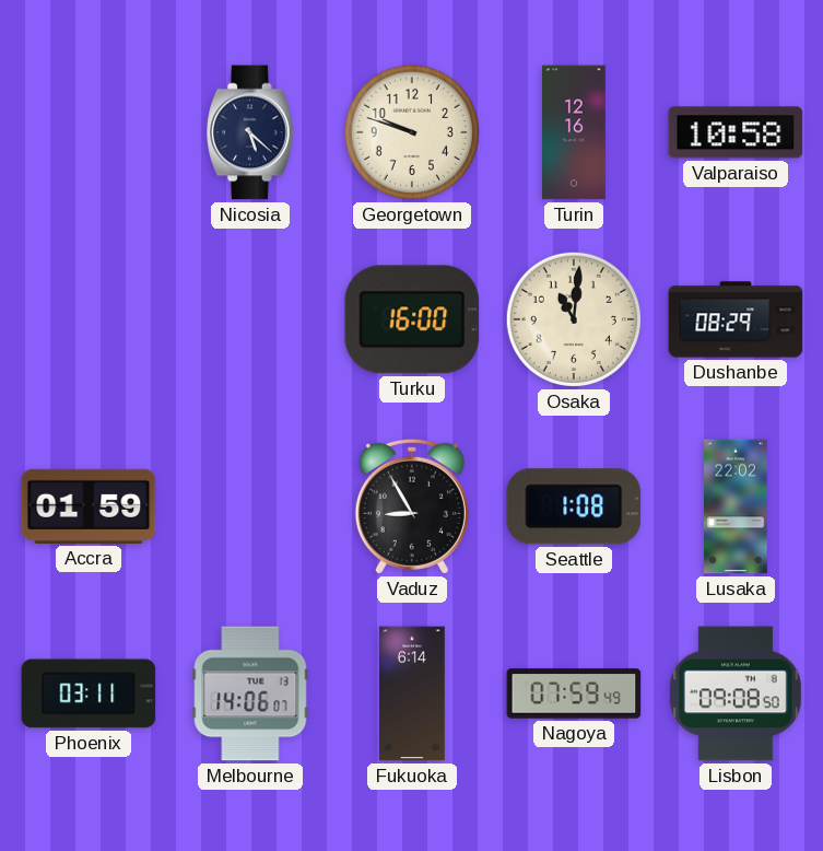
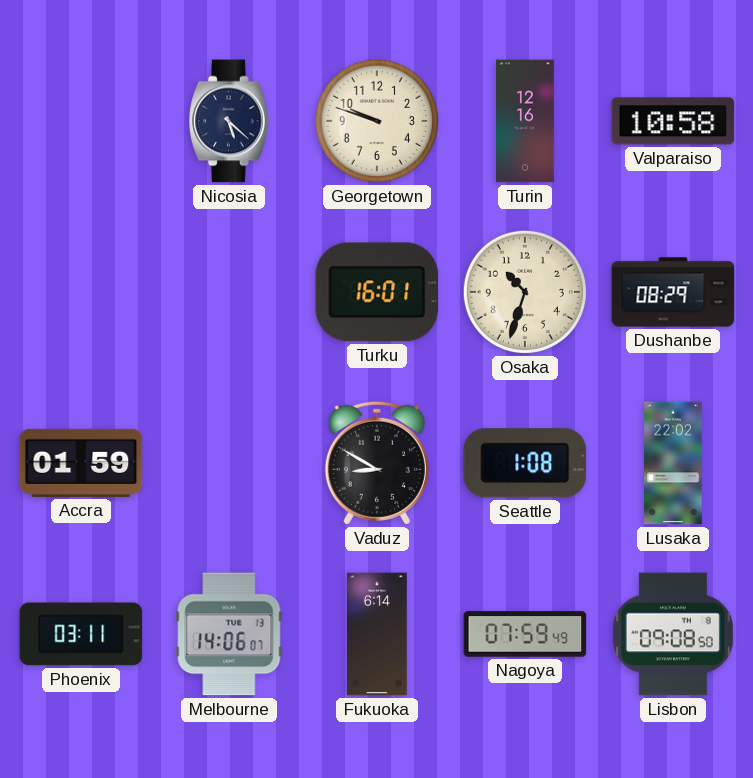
Turku: 16:00 -> 16:01 (377, 292)
Osaka: 11:01 -> 10:33 (525, 292)
Vaduz: 8:55 -> 8:50 (377, 463)
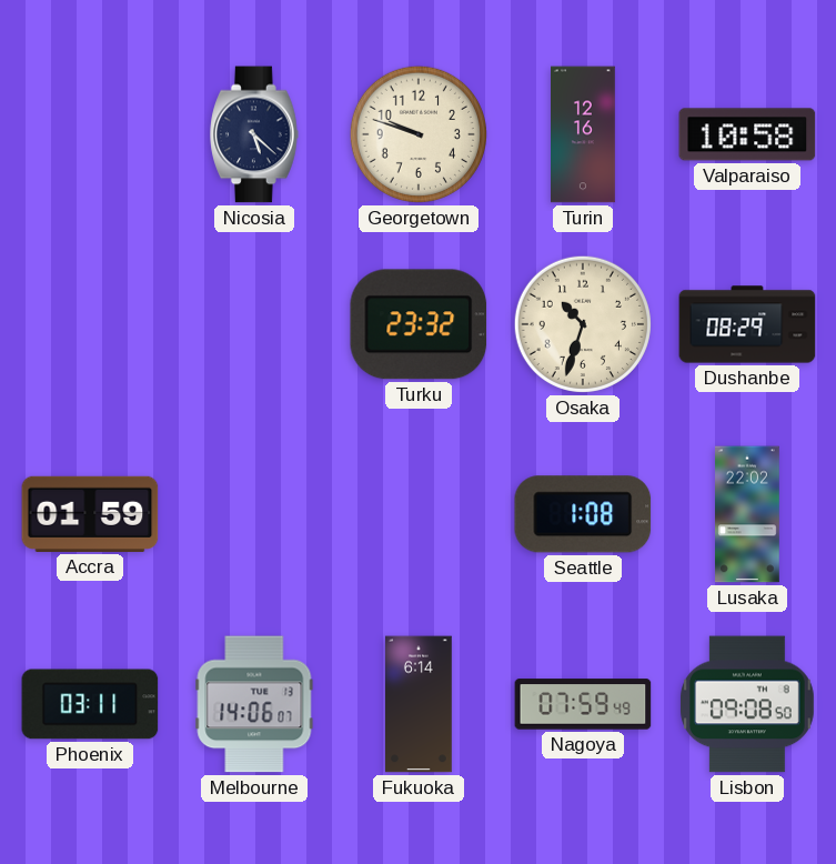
Turku: 16:01 -> 23:32 (419, 324)
Vaduz: 8:50 -> none (377, 463)
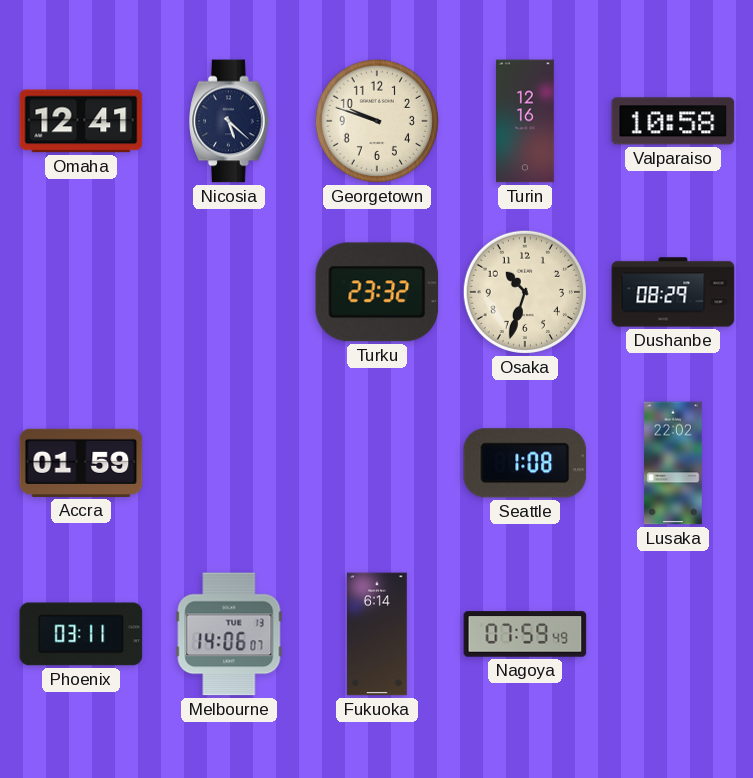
Omaha: none -> 12:41 (81, 121)
Lisbon: 09:08 -> none (747, 704)
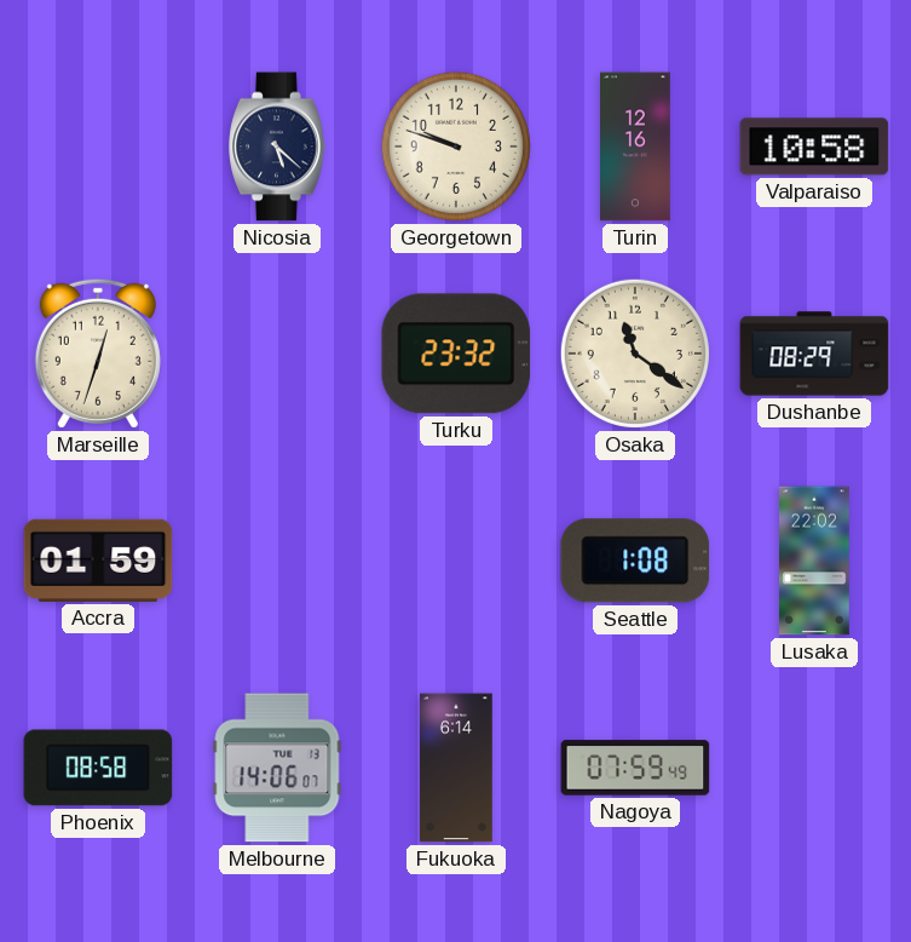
Omaha: 12:41 -> none (81, 121)
Marseille: none -> 12:33 (98, 354)
Osaka: 10:33 -> 11:21 (635, 354)
Phoenix: 03:11 -> 08:58 (98, 768)
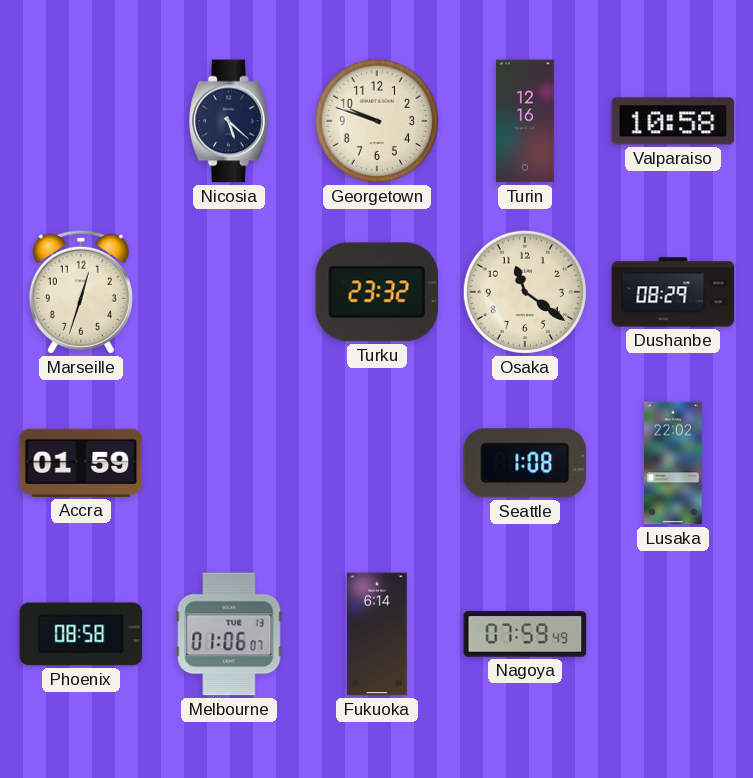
Melbourne: 14:06 -> 01:06 (229, 634)
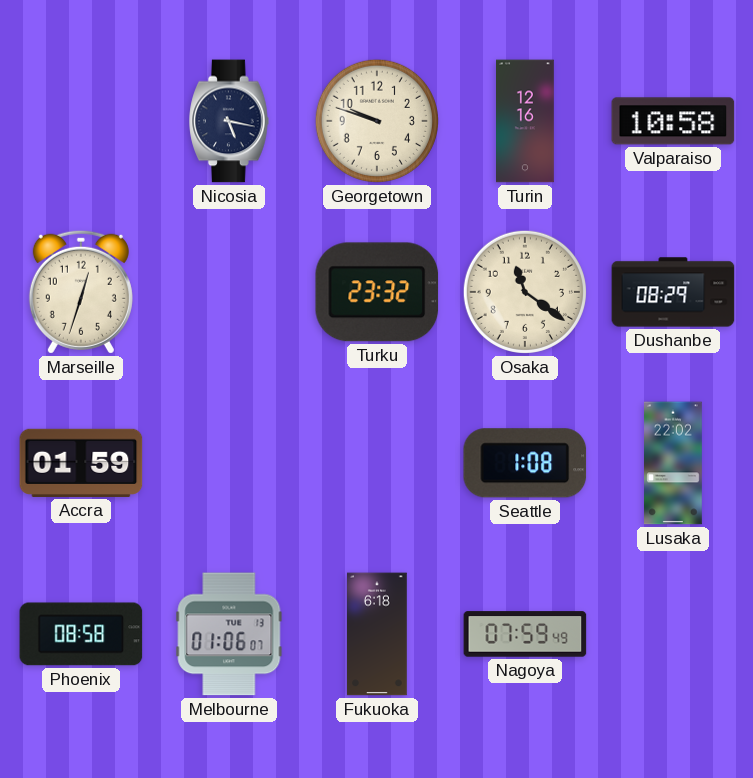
Nicosia: 5:22 -> 5:17 (229, 121)
Fukuoka: 6:14 -> 6:18 (378, 634)
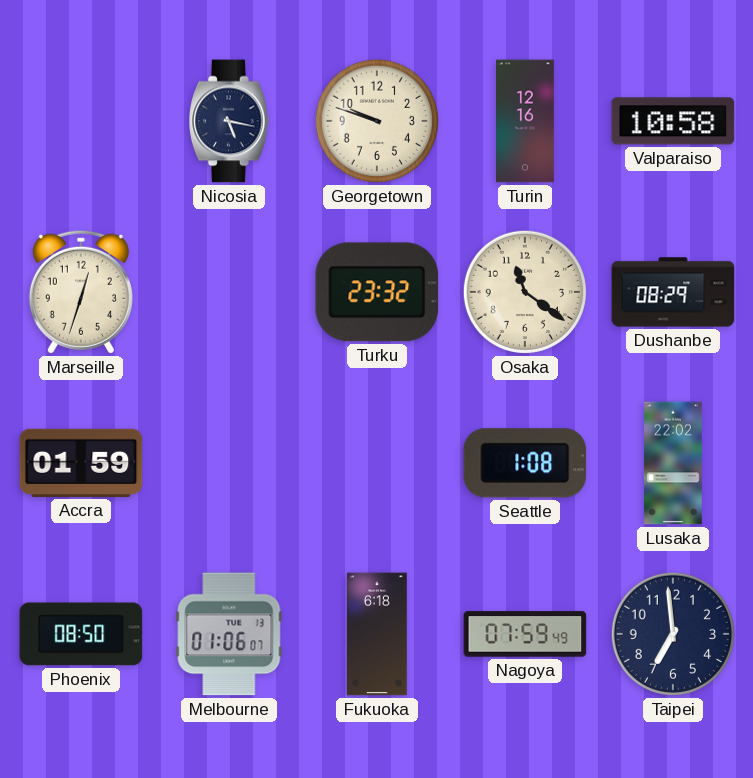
Phoenix: 08:58 -> 08:50 (81, 634)
Taipei: none -> 6:59 (673, 634)
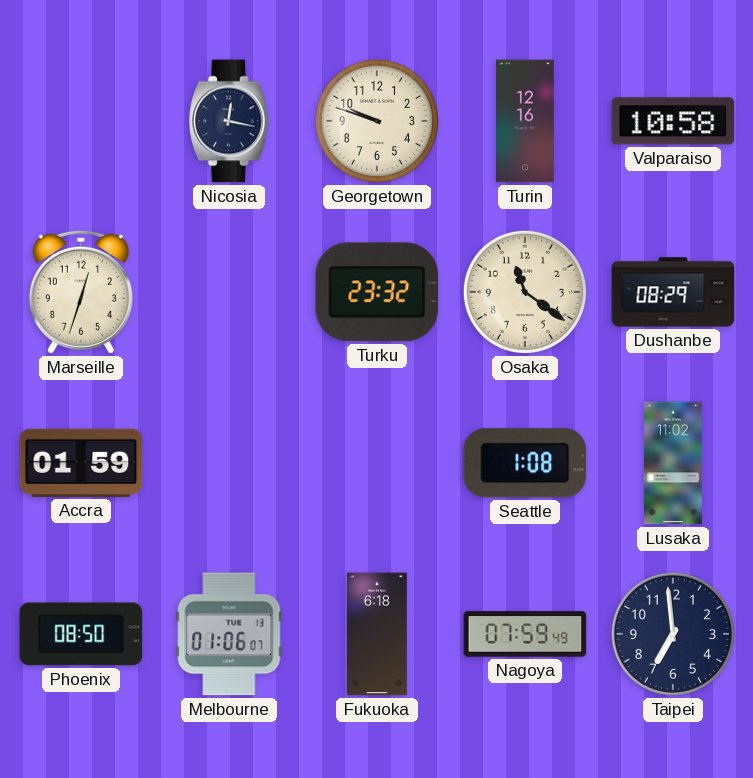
Nicosia: 5:17 -> 12:17 (229, 121)
Lusaka: 22:02 -> 11:02 (674, 463)
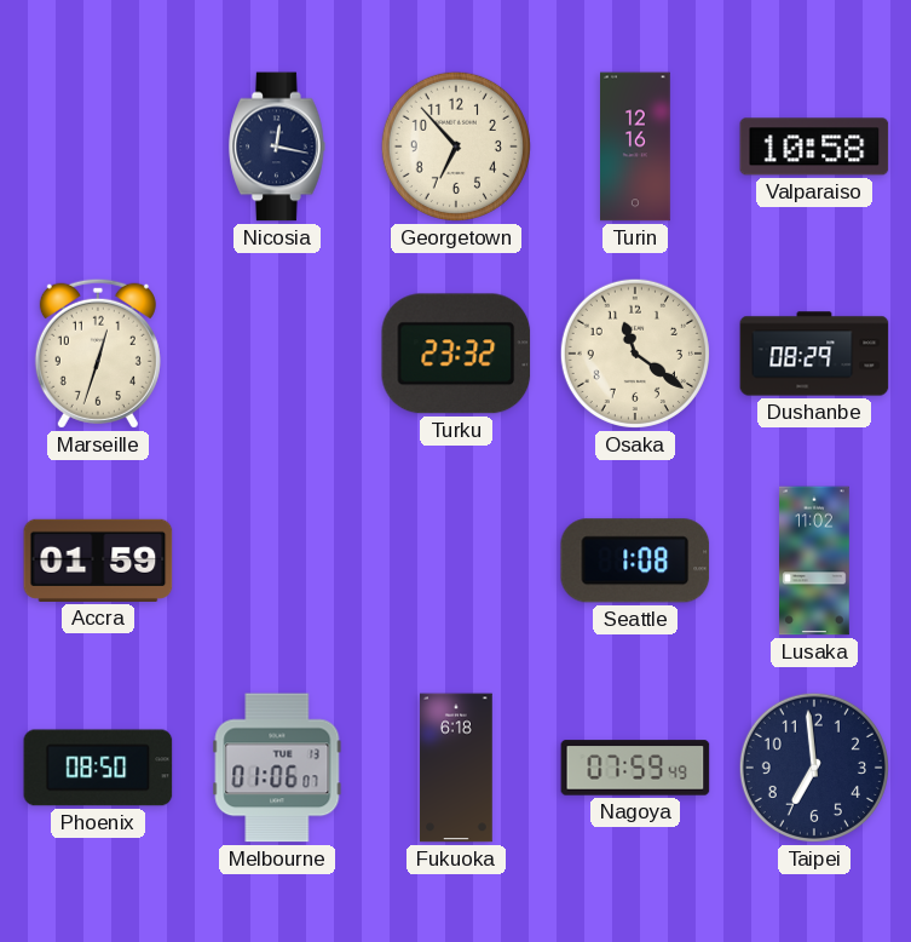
Georgetown: 9:48 -> 6:53 (456, 147)
